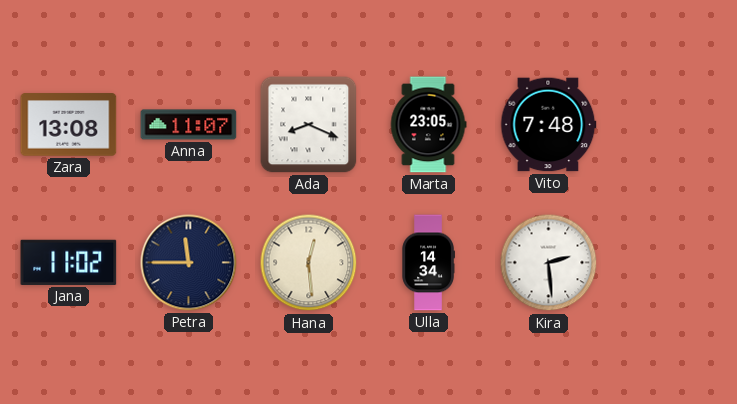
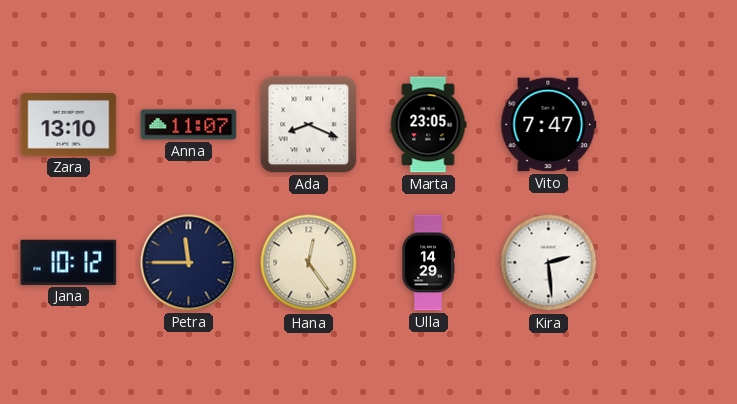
Zara: 13:08 -> 13:10 (69, 125)
Vito: 7:48 -> 7:47 (549, 125)
Jana: 11:02 -> 10:12 (69, 262)
Hana: 12:29 -> 12:24 (309, 263)
Ulla: 14:34 -> 14:29 (428, 263)
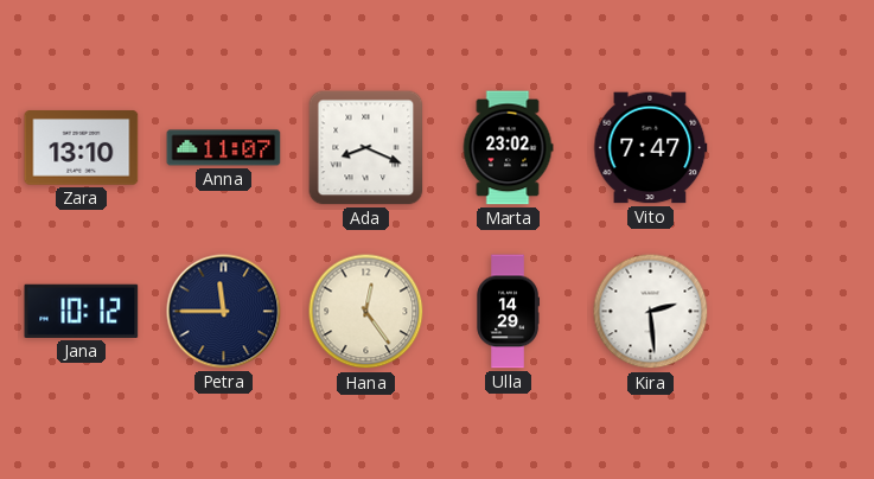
Marta: 23:05 -> 23:02 (508, 148)
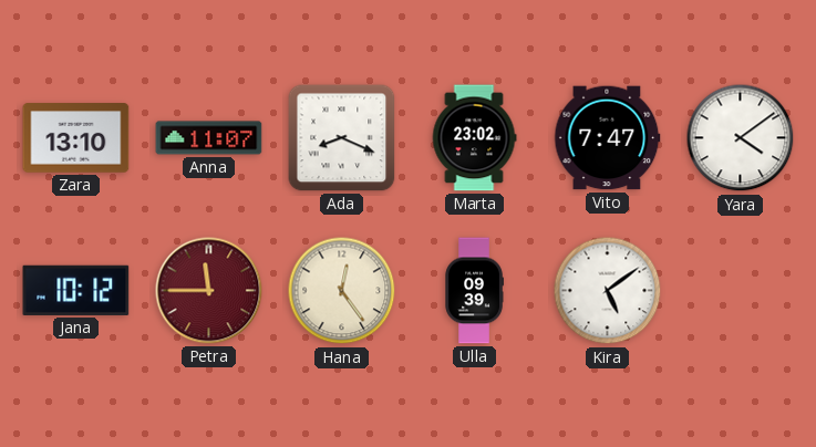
Yara: none -> 4:09 (741, 138)
Petra dial: navy -> burgundy (209, 291)
Ulla: 14:29 -> 09:39 (474, 291)
Kira: 2:29 -> 5:09 (608, 291)
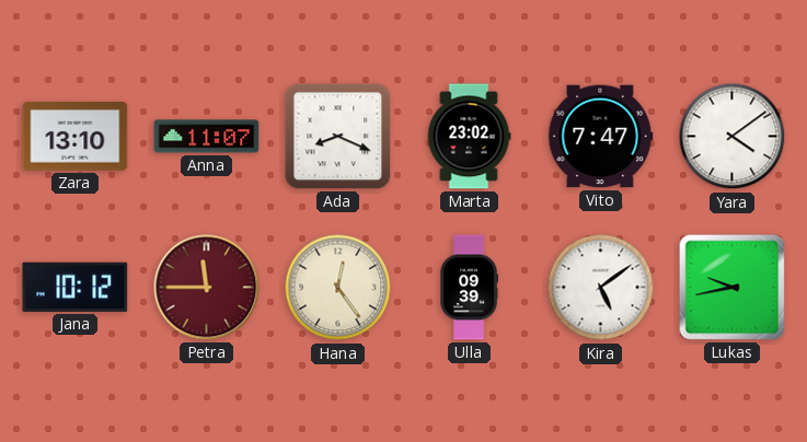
Lukas: none -> 9:43 (733, 288)
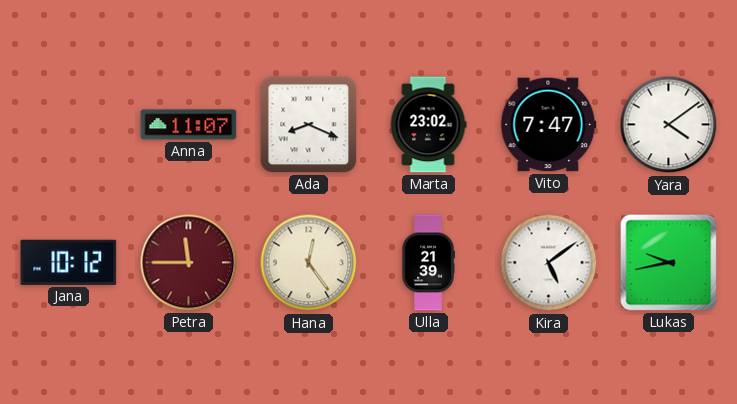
Zara: 13:10 -> none (76, 137)
Ulla: 09:39 -> 21:39 (428, 263)
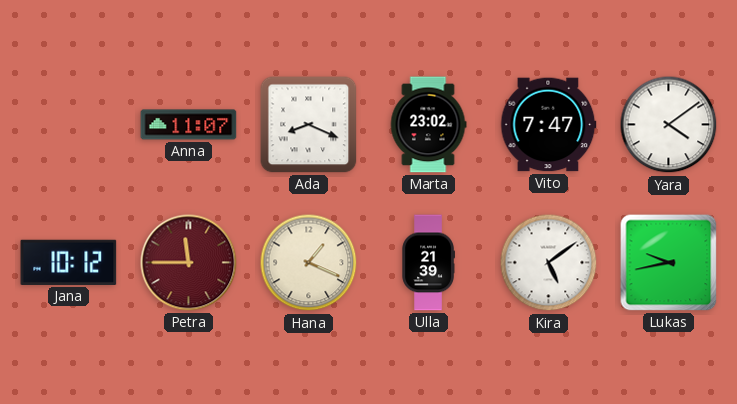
Hana: 12:24 -> 1:19 (309, 263)
